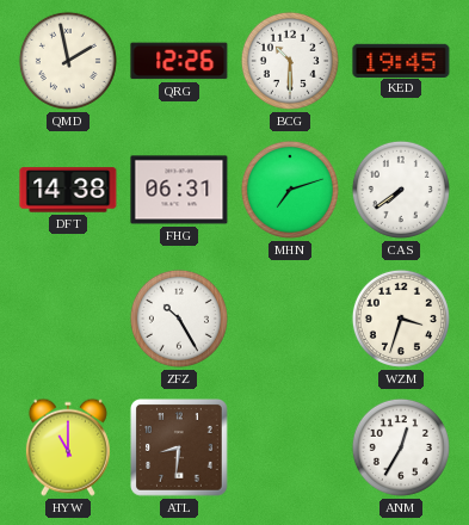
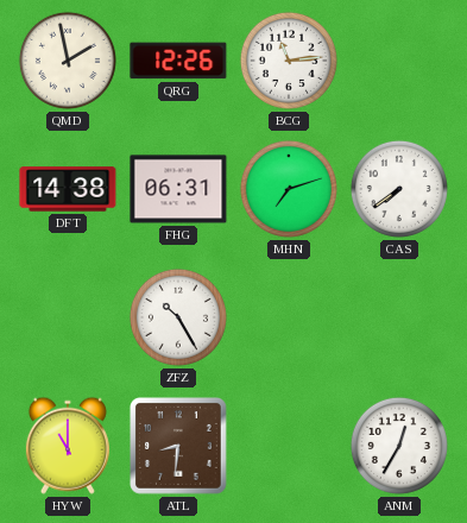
BCG: 10:30 -> 11:14 (289, 61)
KED: 19:45 -> none (401, 60)
WZM: 3:33 -> none (401, 319)
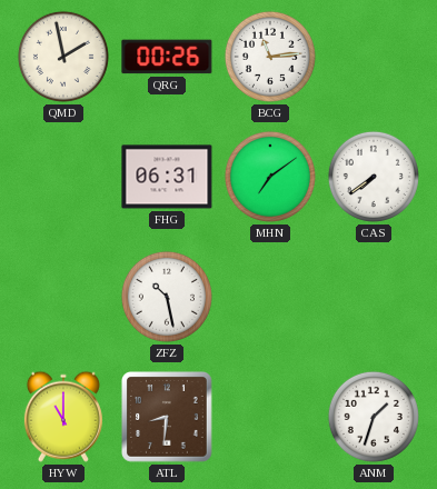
QRG: 12:26 -> 00:26 (167, 57)
DFT: 14:38 -> none (68, 189)
MHN: 7:12 -> 7:09 (270, 177)
ZFZ: 10:25 -> 10:28 (167, 297)
ANM: 12:35 -> 1:33 (374, 417)
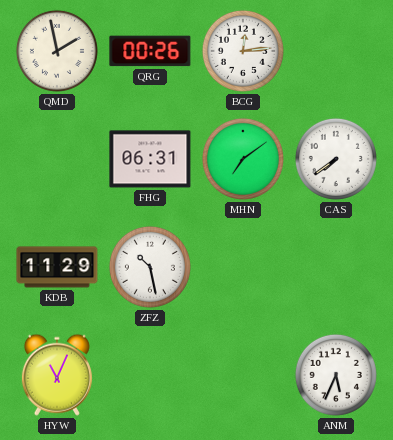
BCG: 11:14 -> 12:14 (243, 51)
KDB: none -> 11:29 (57, 267)
HYW: 11:00 -> 11:04 (57, 375)
ATL: 8:31 -> none (168, 418)
ANM: 1:33 -> 5:34 (336, 375)
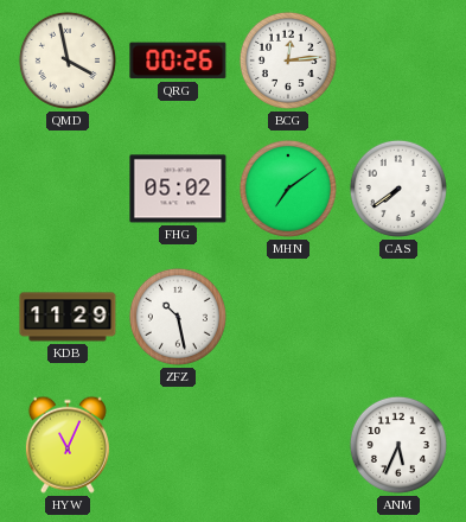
QMD: 1:58 -> 3:58 (68, 61)
FHG: 06:31 -> 05:02 (178, 189)
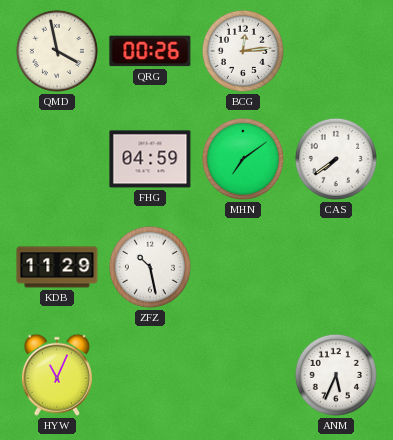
FHG: 05:02 -> 04:59 (150, 159)
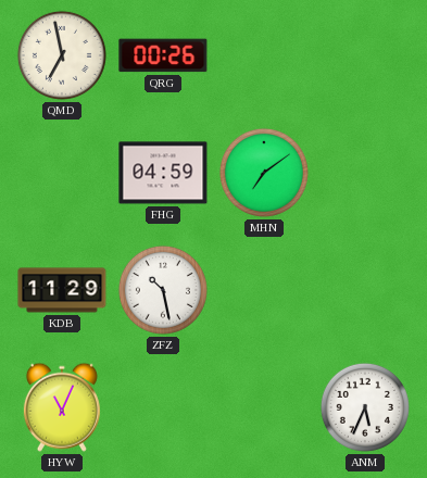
QMD: 3:58 -> 6:58 (62, 55)
BCG: 12:14 -> none (243, 51)
CAS: 7:39 -> none (336, 159)
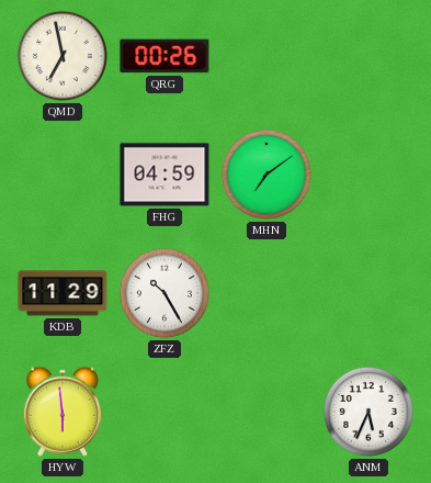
ZFZ: 10:28 -> 10:25 (165, 293)
HYW: 11:04 -> 5:59 (63, 412)
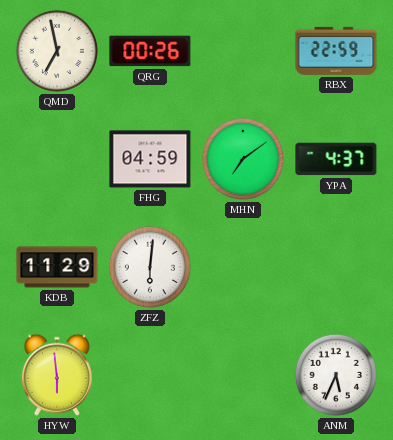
RBX: none -> 22:59 (336, 51)
YPA: none -> 4:37 (336, 159)
ZFZ: 10:25 -> 6:01 (150, 267)
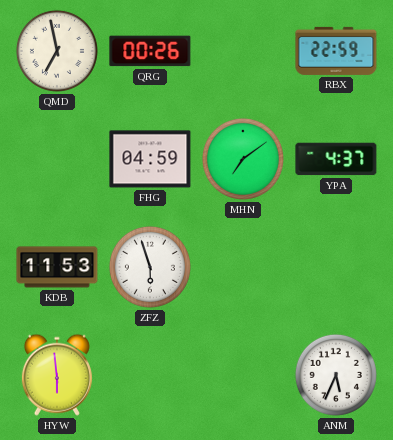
KDB: 11:29 -> 11:53 (57, 267)
ZFZ: 6:01 -> 5:57 (150, 267)
